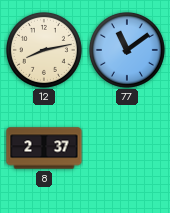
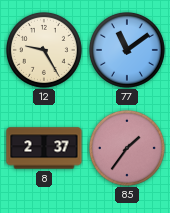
12: 8:13 -> 9:25 (44, 50)
85: none -> 1:36 (127, 148)
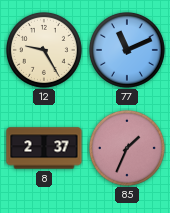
77: 11:09 -> 11:11 (127, 50)
85: 1:36 -> 1:34 (127, 148)
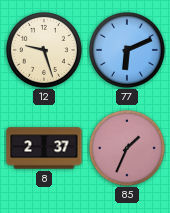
12: 9:25 -> 9:27 (44, 50)
77: 11:11 -> 6:11 (127, 50)
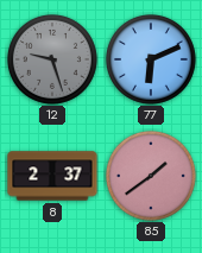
12 dial: cream -> grey (52, 59)
85: 1:34 -> 1:39 (151, 176)
